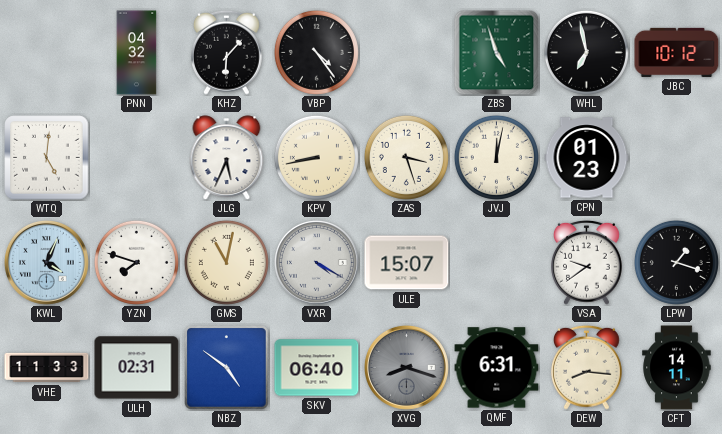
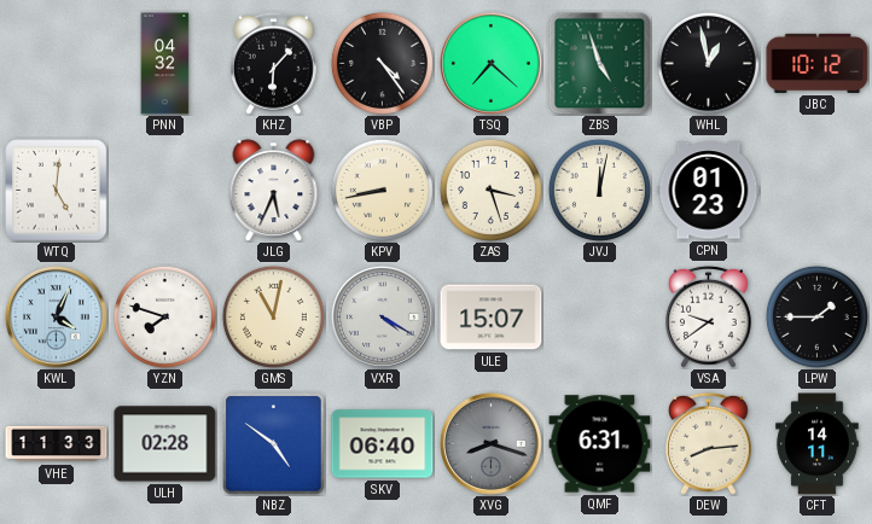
TSQ: none -> 7:22 (490, 63)
WHL: 6:58 -> 12:58 (708, 63)
LPW: 1:18 -> 1:45 (816, 316)
ULH: 02:31 -> 02:28 (165, 444)
DEW: 8:16 -> 8:14 (709, 443)
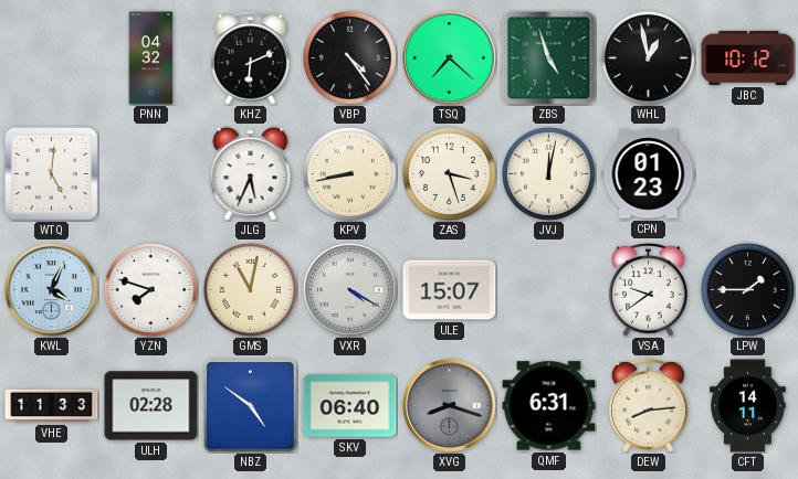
KHZ: 6:07 -> 6:11 (251, 57)
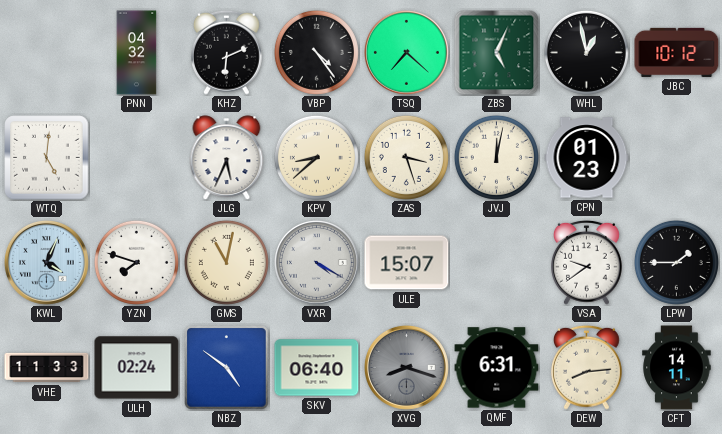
ZBS: 4:57 -> 5:04 (496, 52)
KPV: 8:43 -> 8:38 (316, 157)
ULH: 02:28 -> 02:24 (137, 368)
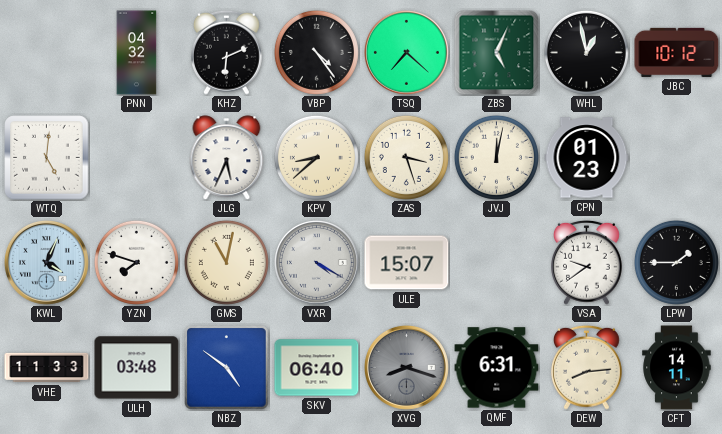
ULH: 02:24 -> 03:48 (137, 368)
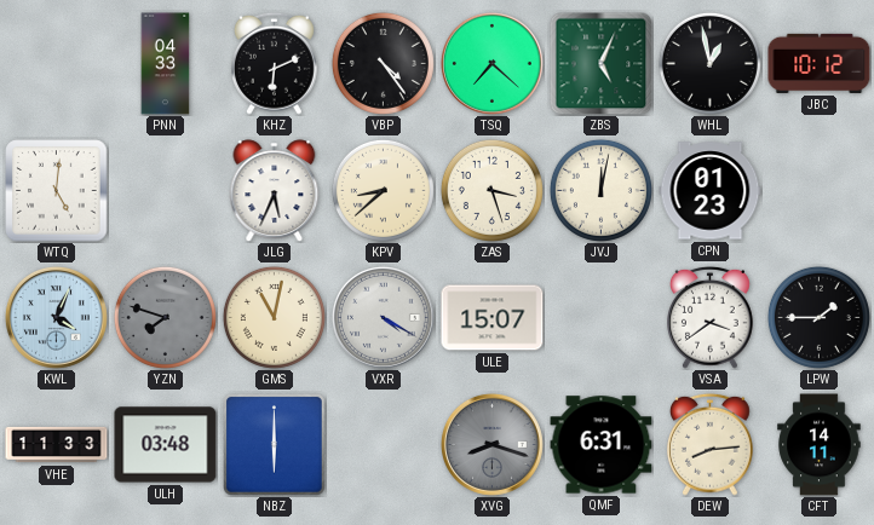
PNN: 04:32 -> 04:33 (166, 64)
YZN dial: white -> grey (165, 317)
VSA: 9:39 -> 3:39 (711, 317)
NBZ: 4:51 -> 6:00 (275, 445)
SKV: 06:40 -> none (317, 368)
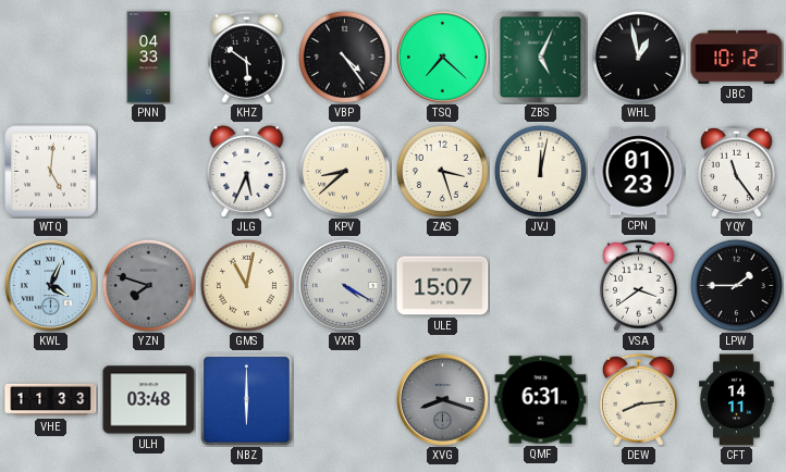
KHZ: 6:11 -> 5:51 (247, 57)
YQY: none -> 11:24 (737, 171)
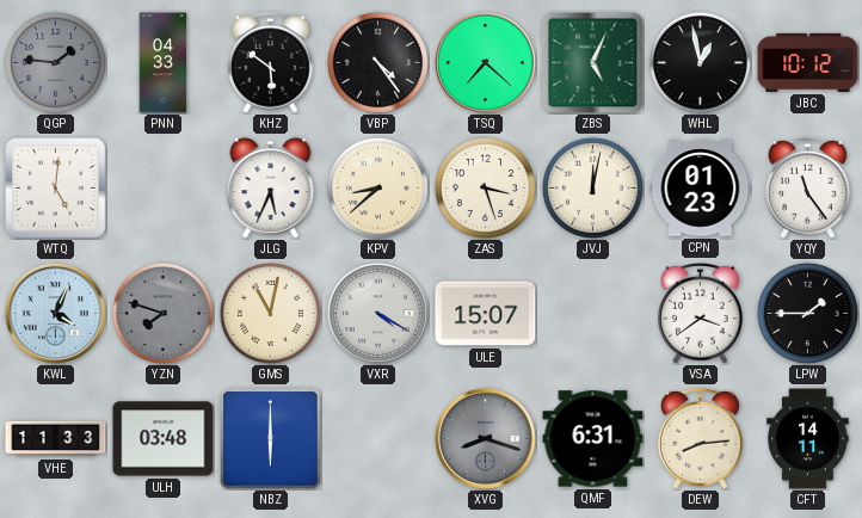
QGP: none -> 1:46 (55, 62)
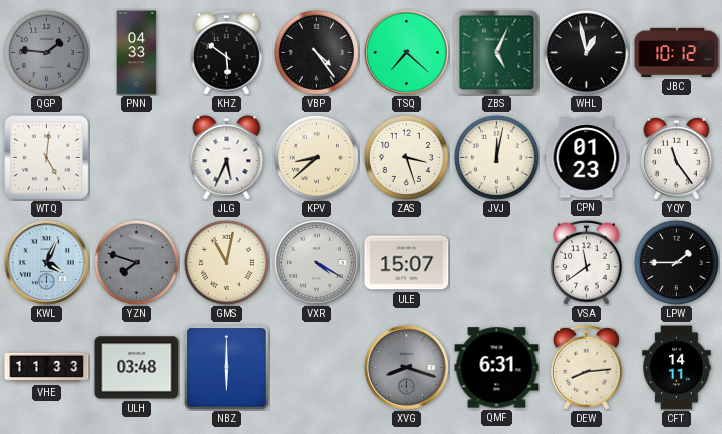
VSA: 3:39 -> 11:39 (587, 262)
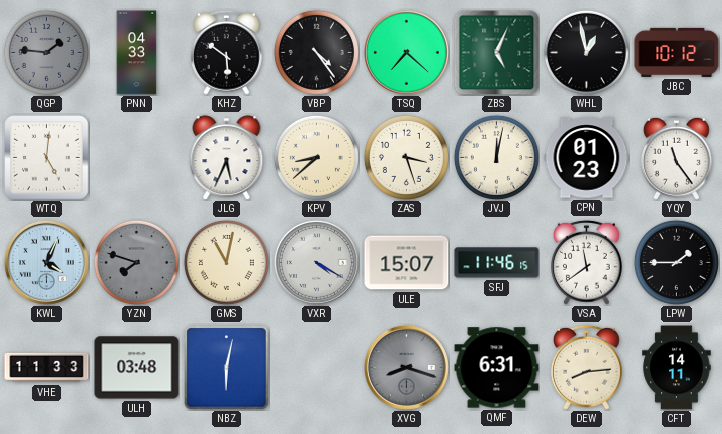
SFJ: none -> 11:46 (497, 263)
NBZ: 6:00 -> 6:02 (227, 368)
